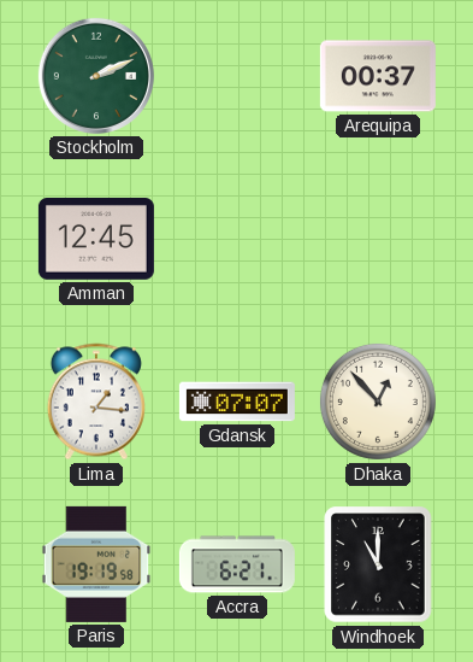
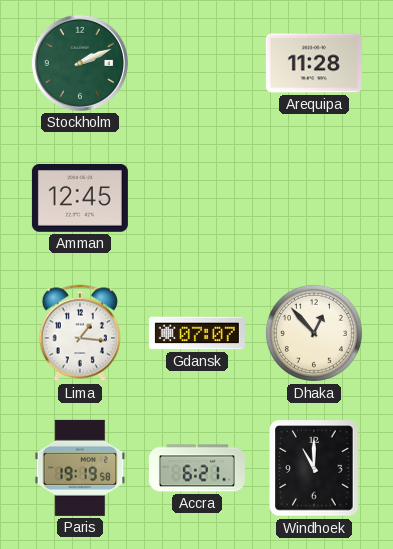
Arequipa: 00:37 -> 11:28 (314, 63)
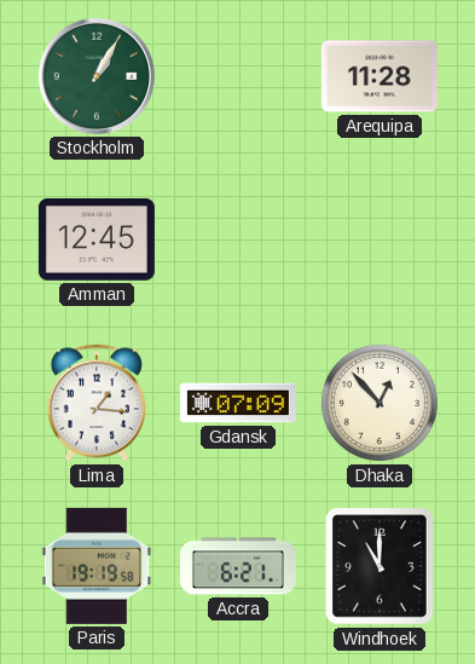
Stockholm: 2:11 -> 1:05 (97, 76)
Gdansk: 07:07 -> 07:09 (238, 403)
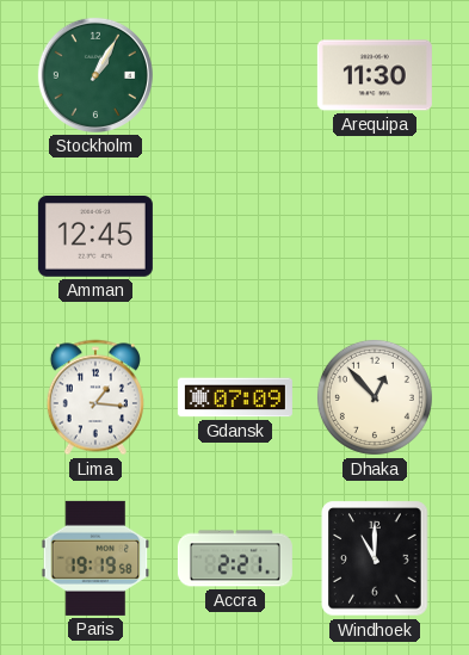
Arequipa: 11:28 -> 11:30 (375, 75)
Accra: 6:21 -> 2:21 (235, 558)
